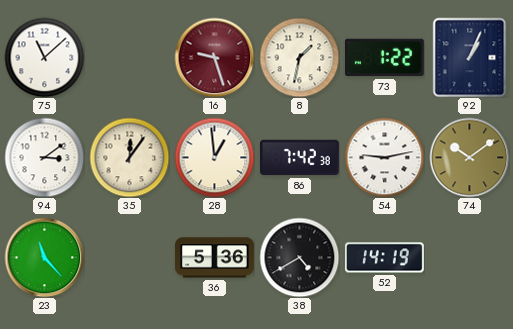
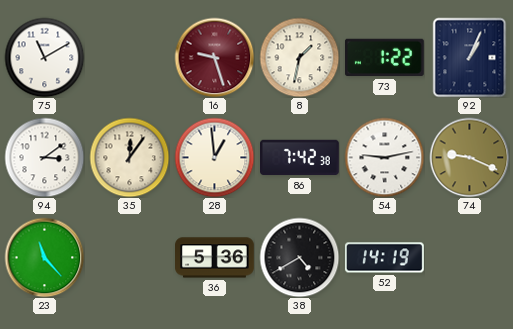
75: 11:08 -> 11:10 (44, 57)
74: 10:09 -> 9:19 (469, 157)
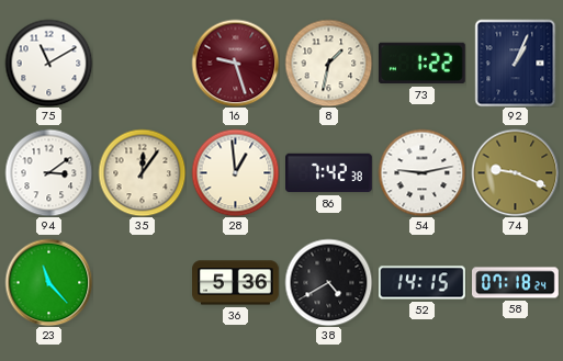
52: 14:19 -> 14:15 (423, 283)
58: none -> 07:18 (516, 283)
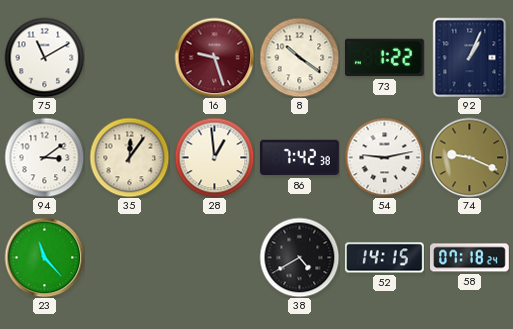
8: 1:32 -> 10:21 (299, 57)
36: 5:36 -> none (236, 283)
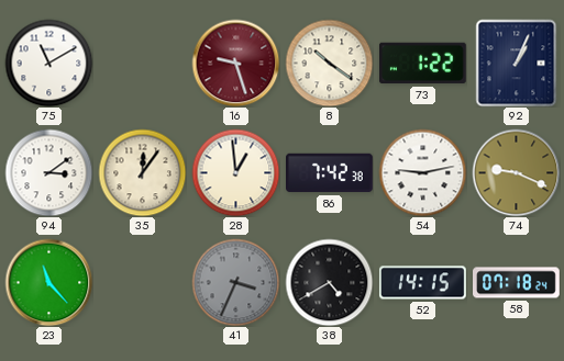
41: none -> 3:34 (235, 282)
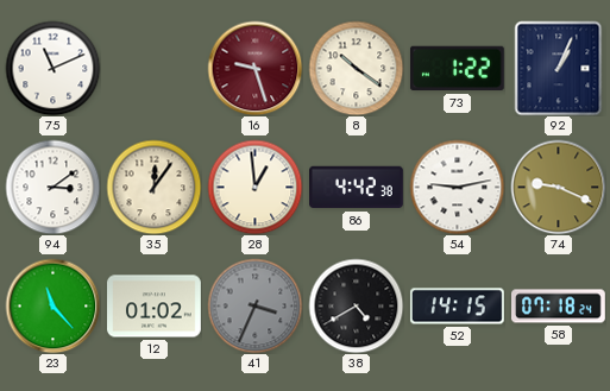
75: 11:10 -> 11:11 (52, 68)
86: 7:42 -> 4:42 (357, 188)
12: none -> 01:02 (155, 307)
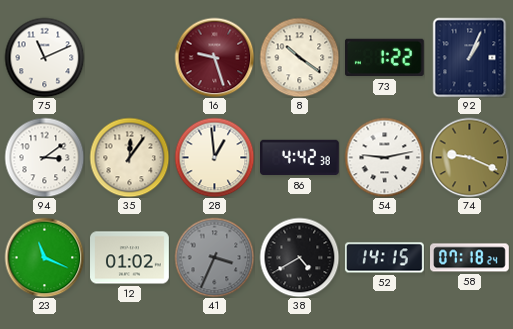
23: 11:23 -> 11:19 (44, 257)
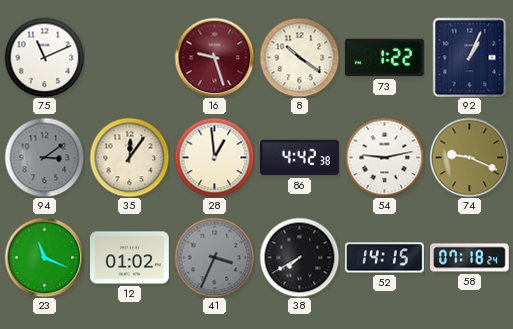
94 dial: white -> grey (44, 157)
38: 4:40 -> 7:40 (299, 257)
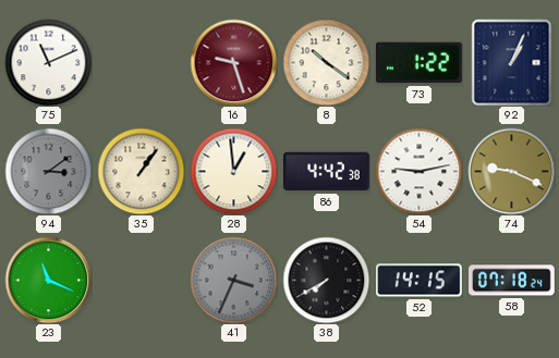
35: 12:06 -> 1:06 (141, 171)
12: 01:02 -> none (130, 258)
